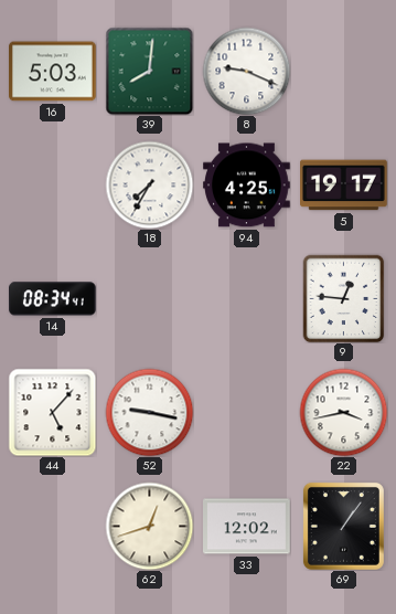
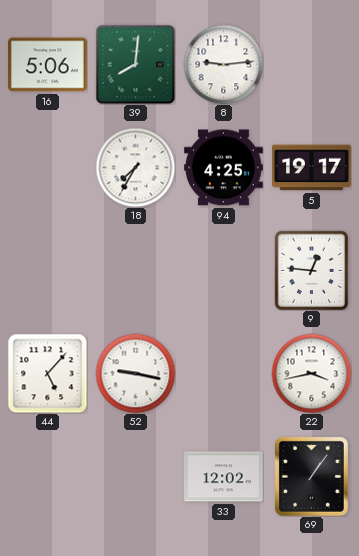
16: 5:03 -> 5:06 (48, 65)
8: 9:19 -> 9:14 (223, 64)
14: 08:34 -> none (53, 299)
62: 12:42 -> none (149, 526)
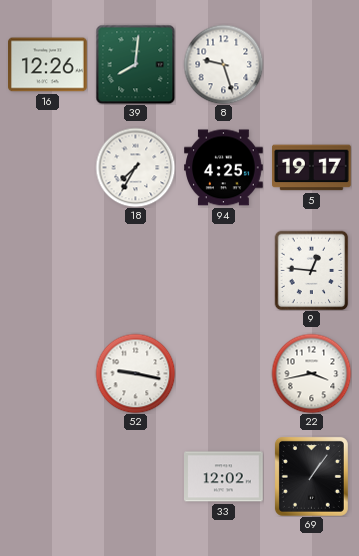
16: 5:06 -> 12:26 (48, 65)
8: 9:14 -> 9:27 (223, 64)
44: 5:07 -> none (47, 373)
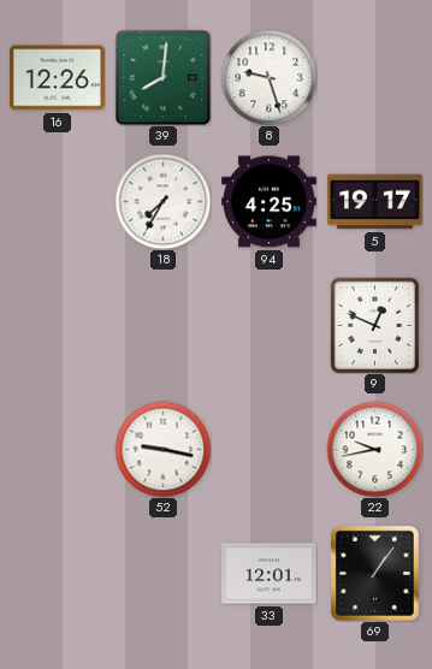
9: 12:46 -> 12:49 (375, 325)
22: 3:43 -> 9:43 (374, 449)
33: 12:02 -> 12:01 (270, 574)
